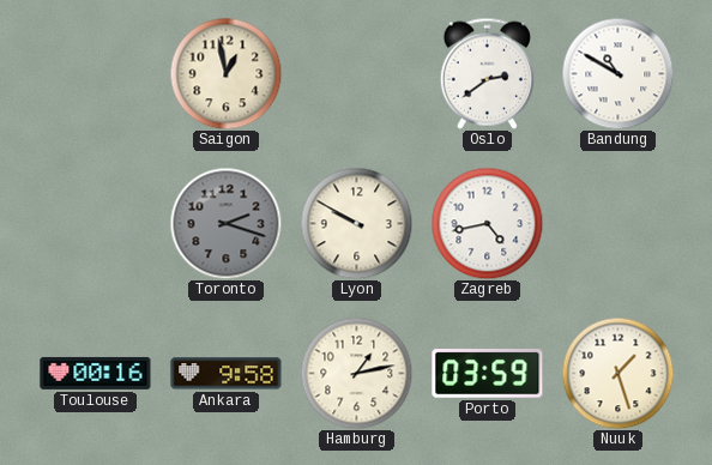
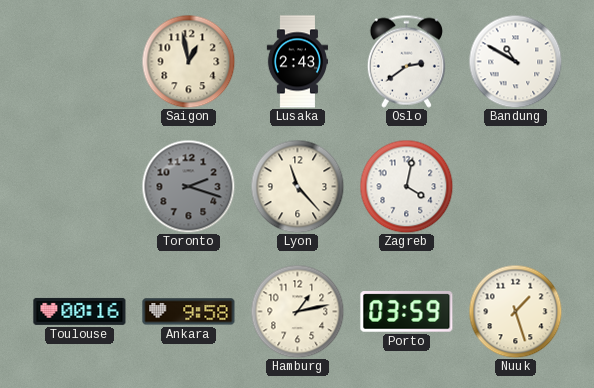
Lusaka: none -> 2:43 (297, 62)
Lyon: 9:50 -> 11:23 (297, 186)
Zagreb: 4:43 -> 4:02 (406, 186)
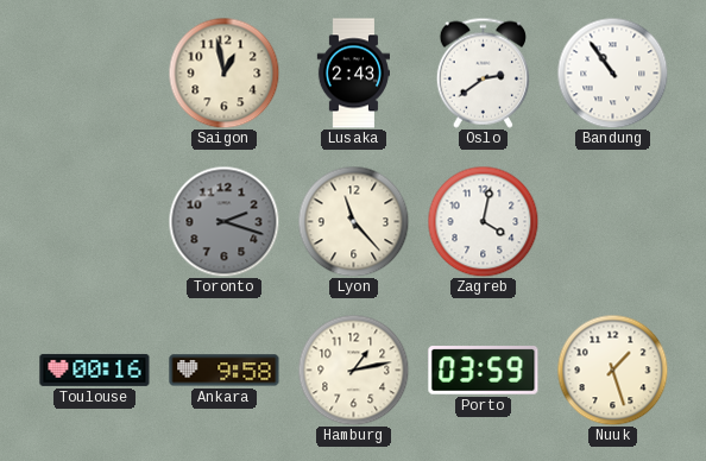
Bandung: 10:50 -> 10:54 (612, 72)
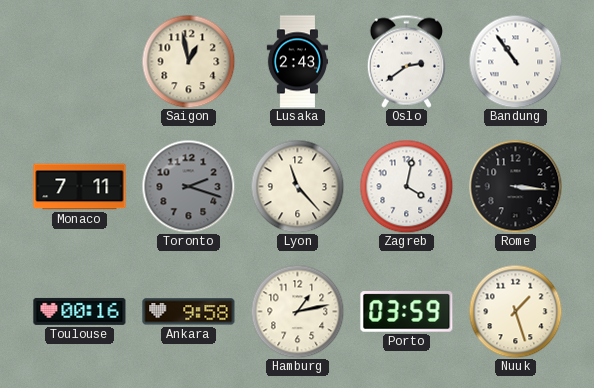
Monaco: none -> 7:11 (80, 187)
Rome: none -> 3:16 (515, 186)
